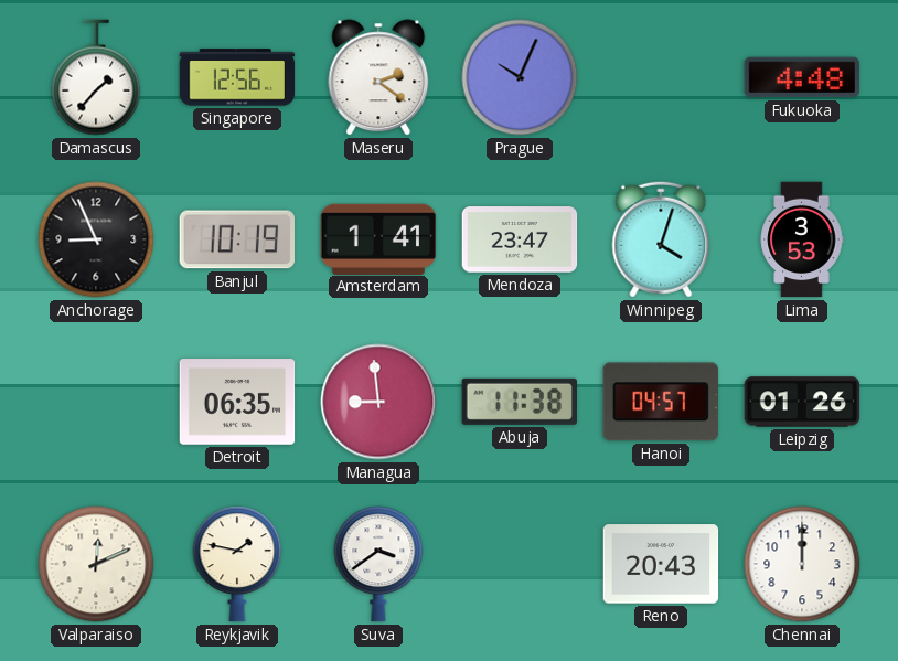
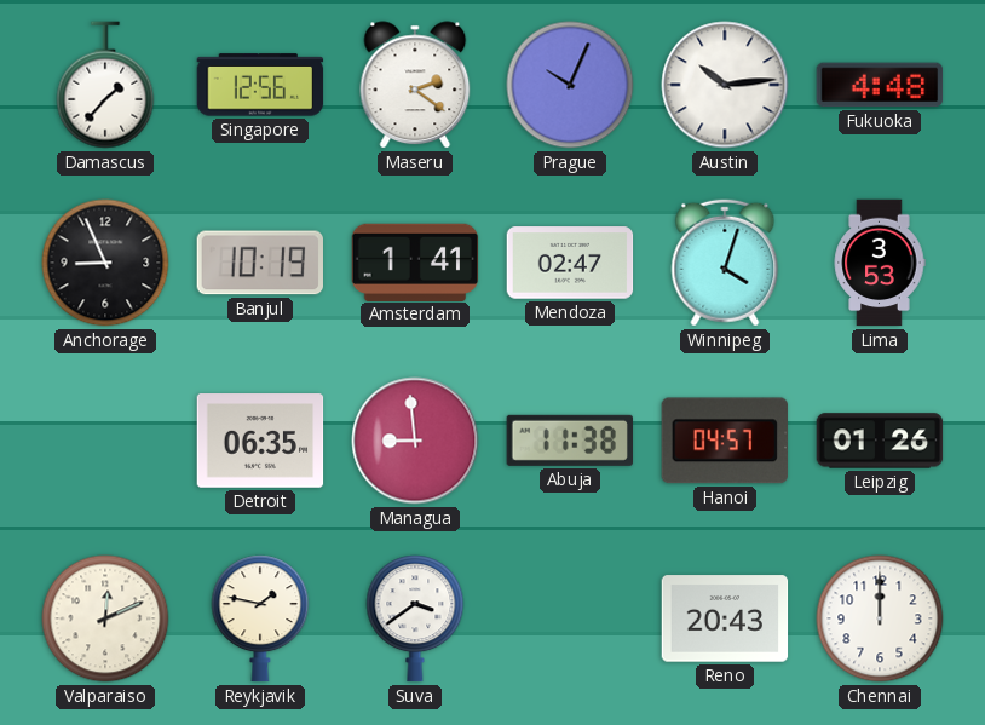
Austin: none -> 10:14 (725, 85)
Mendoza: 23:47 -> 02:47 (570, 263)
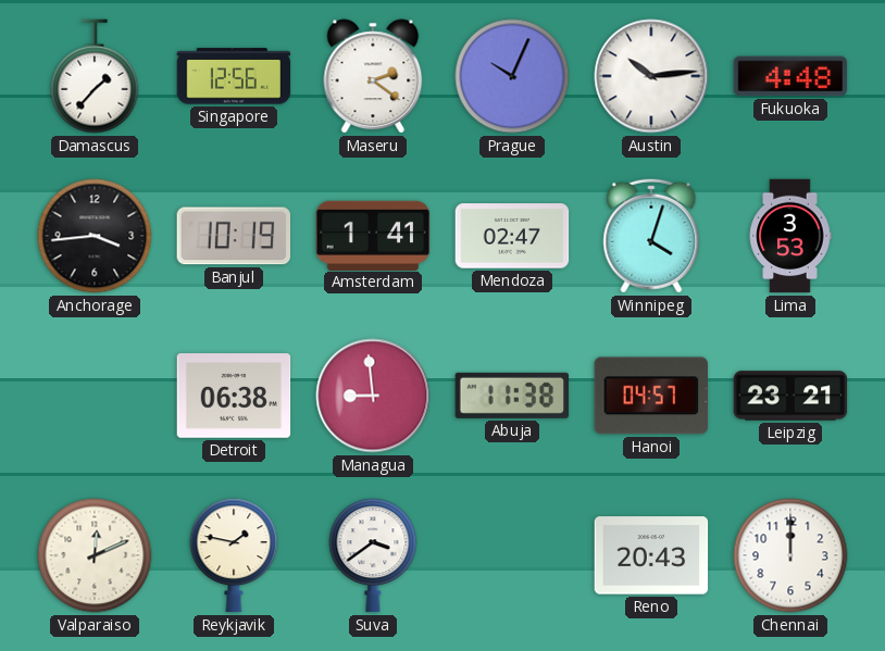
Anchorage: 8:56 -> 3:44 (95, 236)
Detroit: 06:35 -> 06:38 (234, 396)
Leipzig: 01:26 -> 23:21 (790, 396)
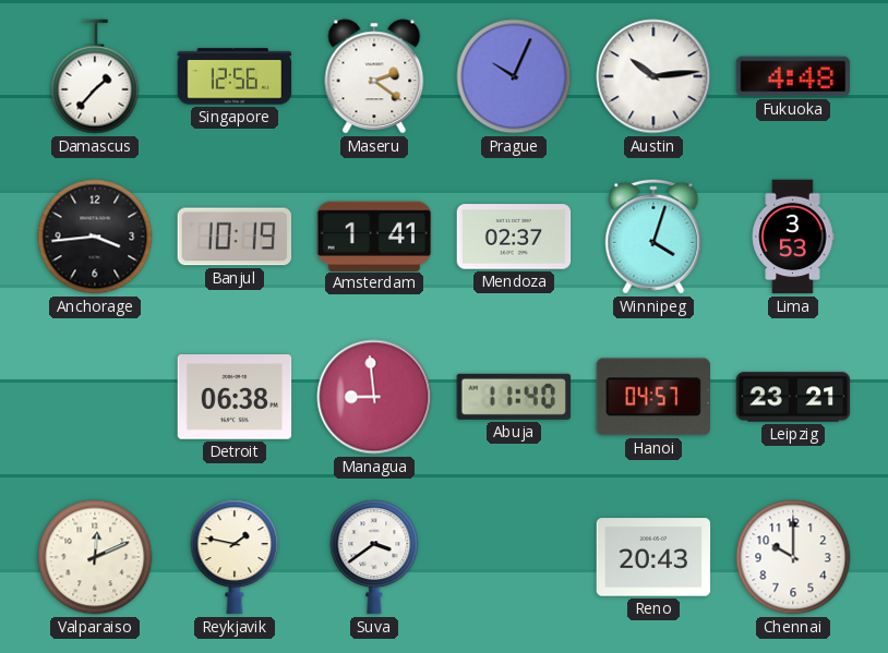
Mendoza: 02:47 -> 02:37 (514, 237)
Abuja: 11:38 -> 11:40 (513, 397)
Chennai: 12:00 -> 10:00 (793, 557)
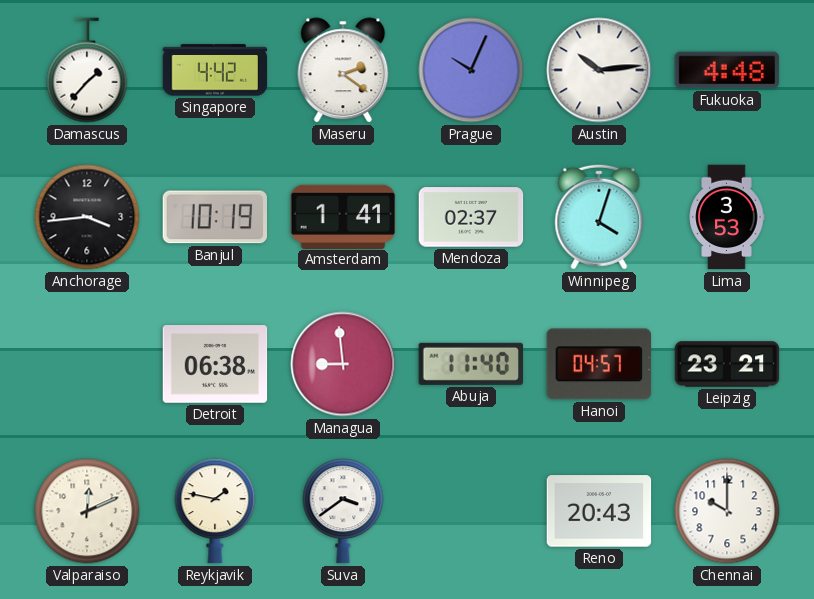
Singapore: 12:56 -> 4:42 (215, 70)
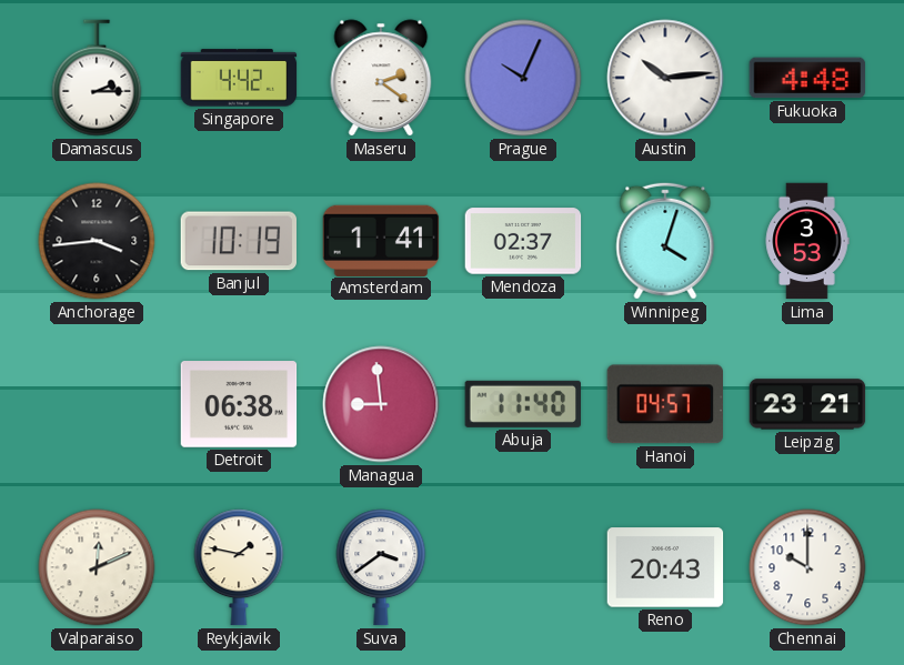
Damascus: 1:37 -> 2:15 (97, 78)
